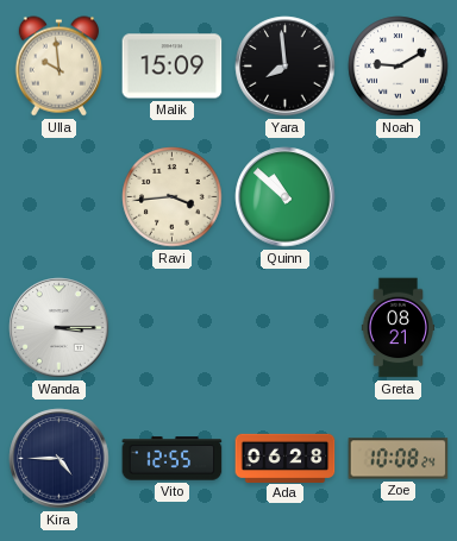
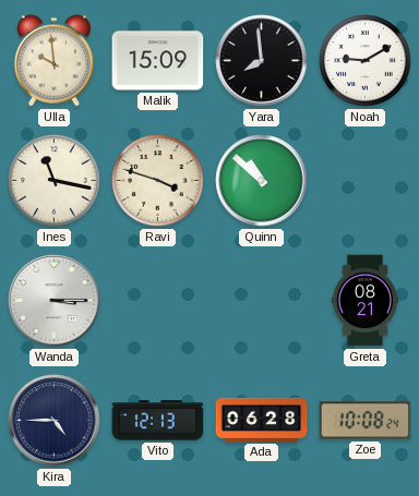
Ines: none -> 11:17 (55, 181)
Ravi: 3:44 -> 3:48 (158, 181)
Vito: 12:55 -> 12:13 (158, 421)
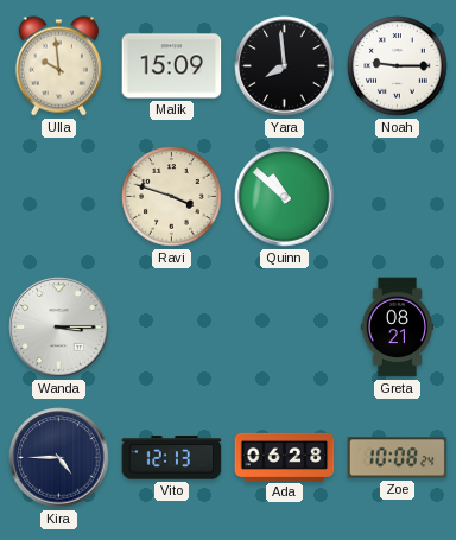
Noah: 9:10 -> 9:15 (398, 66)
Ines: 11:17 -> none (55, 181)
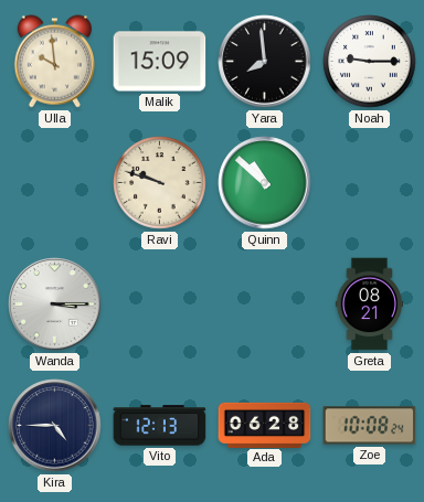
Ravi: 3:48 -> 9:48 (160, 183)
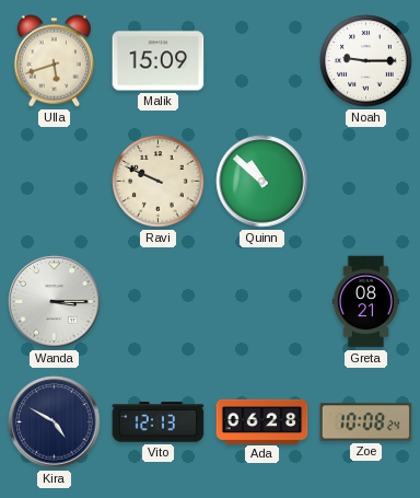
Ulla: 9:59 -> 5:42 (54, 61)
Yara: 7:59 -> none (265, 62)
Ravi: 9:48 -> 9:49 (159, 182)
Kira: 4:45 -> 4:50 (55, 422)
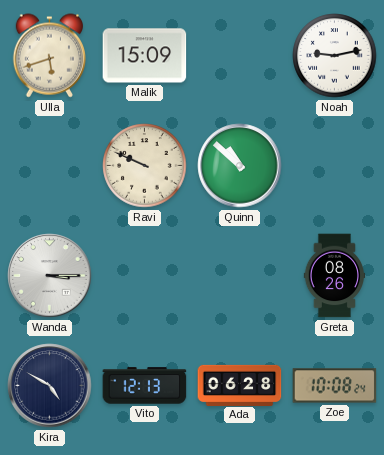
Noah: 9:15 -> 9:13 (335, 56)
Greta: 08:21 -> 08:26 (335, 276)
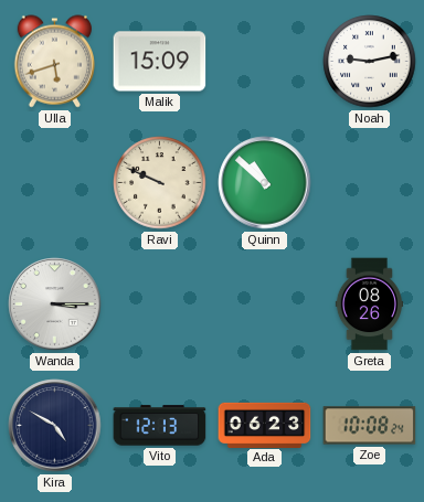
Ada: 06:28 -> 06:23 (265, 425)
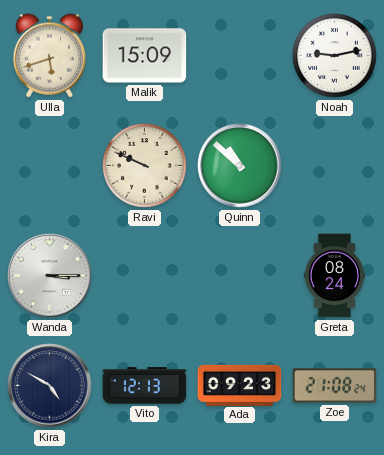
Greta: 08:26 -> 08:24 (335, 276)
Ada: 06:23 -> 09:23 (240, 385)
Zoe: 10:08 -> 21:08 (335, 386)
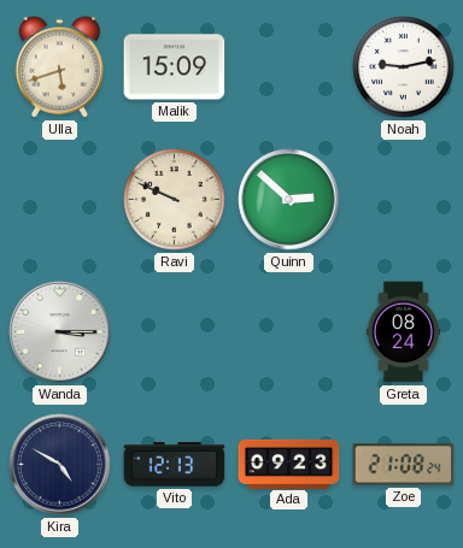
Quinn: 10:52 -> 2:52 (289, 200)
